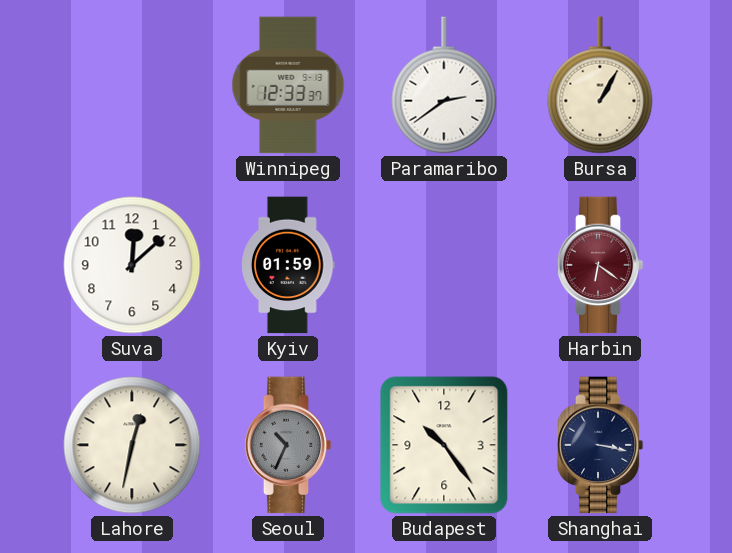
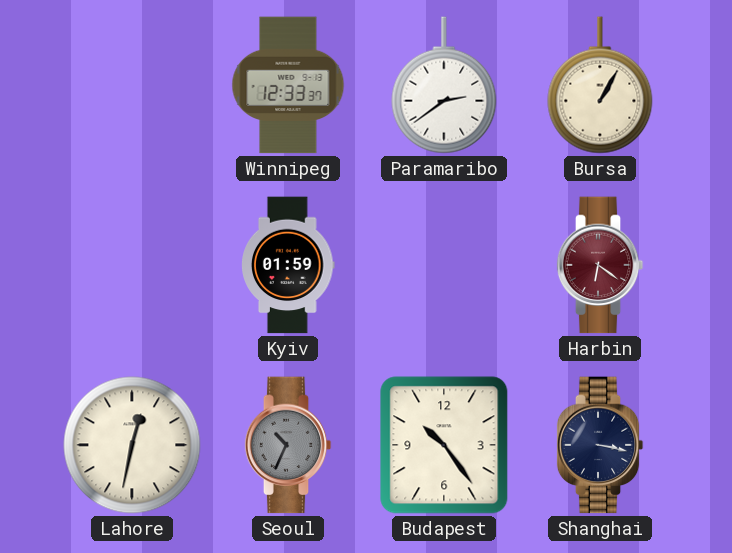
Suva: 12:08 -> none (132, 265)
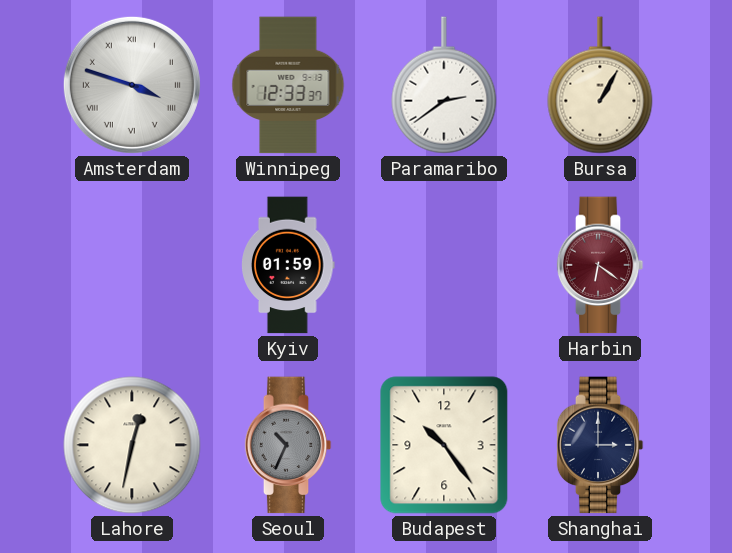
Amsterdam: none -> 3:48 (132, 85)
Shanghai: 3:17 -> 3:00 (600, 445)
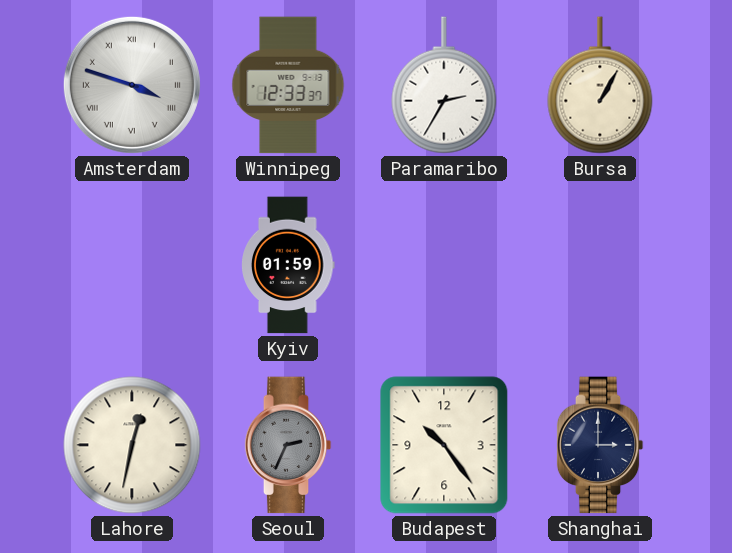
Paramaribo: 2:39 -> 2:35 (444, 85)
Harbin: 6:21 -> none (600, 265)
Seoul: 10:34 -> 2:34 (288, 445)
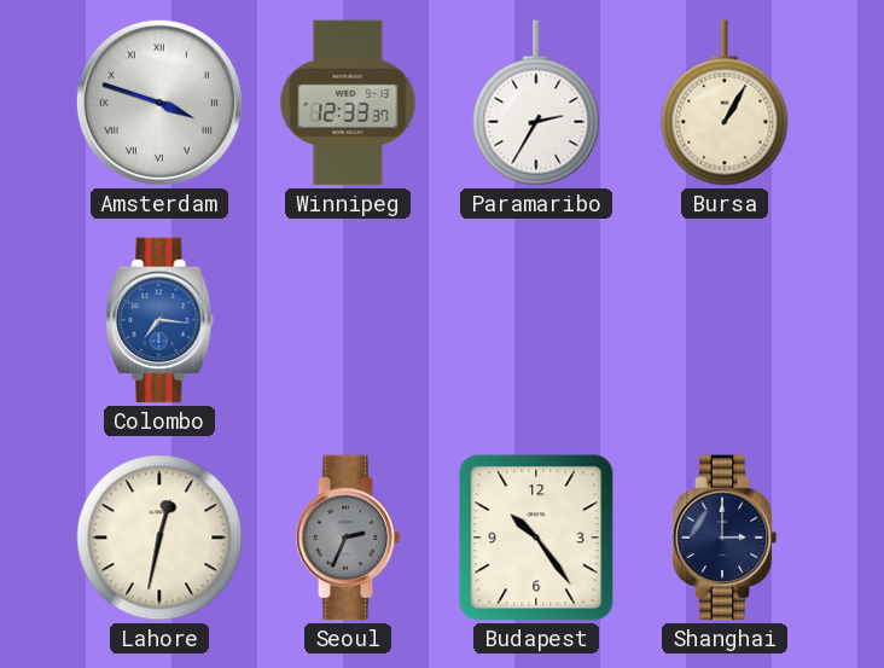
Colombo: none -> 7:16 (159, 320)
Kyiv: 01:59 -> none (288, 265)
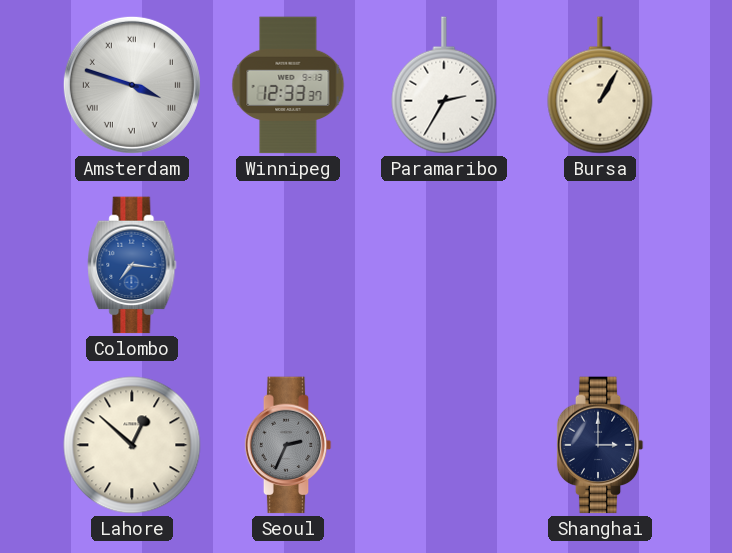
Lahore: 12:32 -> 12:52 (132, 445)
Budapest: 10:24 -> none (536, 538)
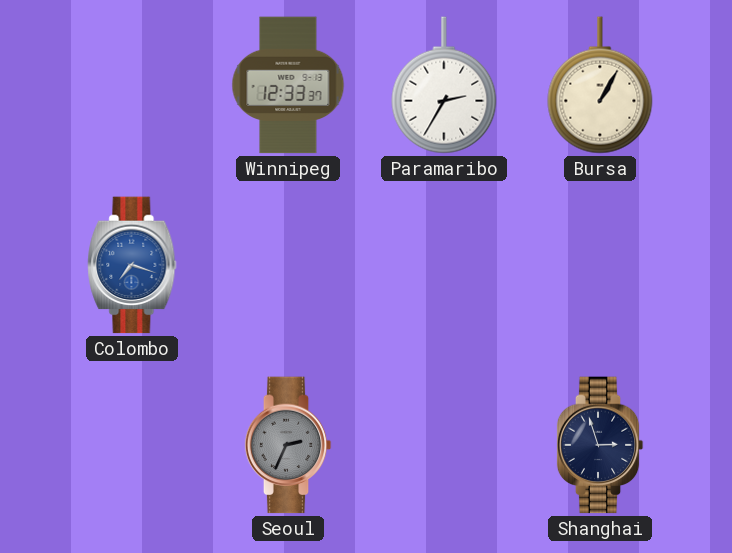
Amsterdam: 3:48 -> none (132, 85)
Colombo: 7:16 -> 7:18 (132, 265)
Lahore: 12:52 -> none (132, 445)
Shanghai: 3:00 -> 2:57 (600, 445)
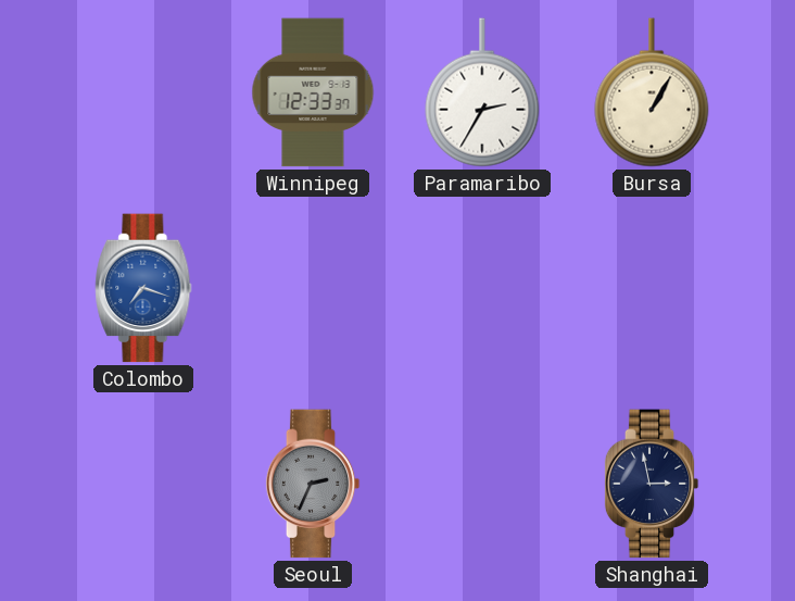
Shanghai: 2:57 -> 2:58 (652, 484)
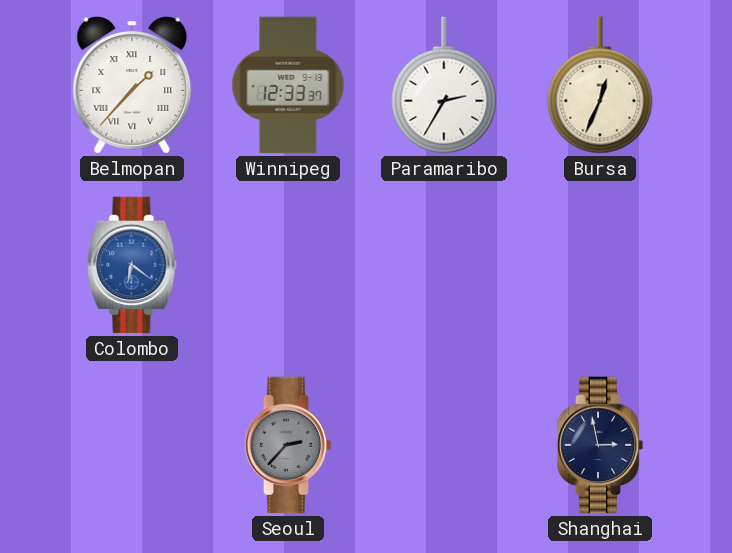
Belmopan: none -> 1:37 (132, 85)
Bursa: 1:05 -> 12:34 (600, 85)
Colombo: 7:18 -> 6:21 (132, 265)
Seoul: 2:34 -> 2:37 (288, 445)
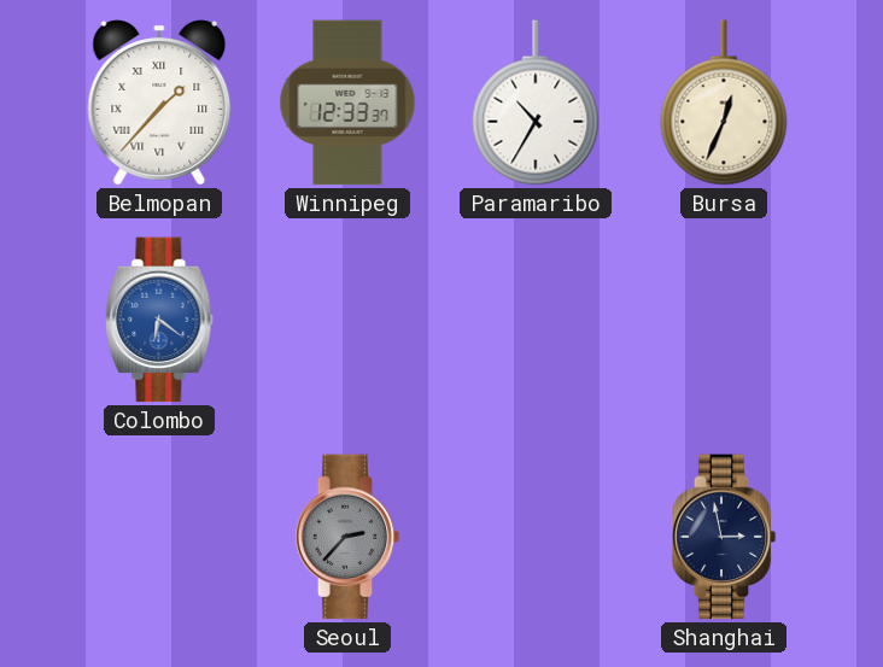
Paramaribo: 2:35 -> 10:35 (536, 103)
